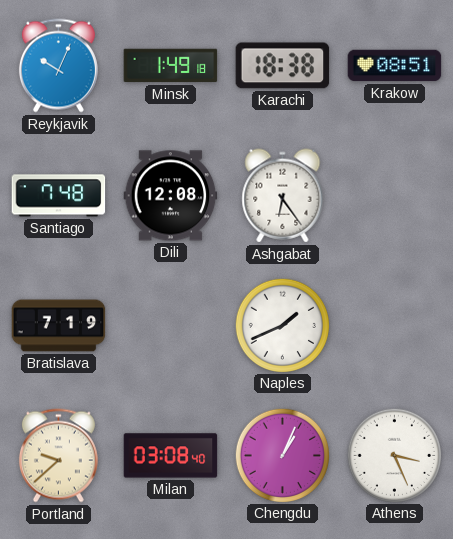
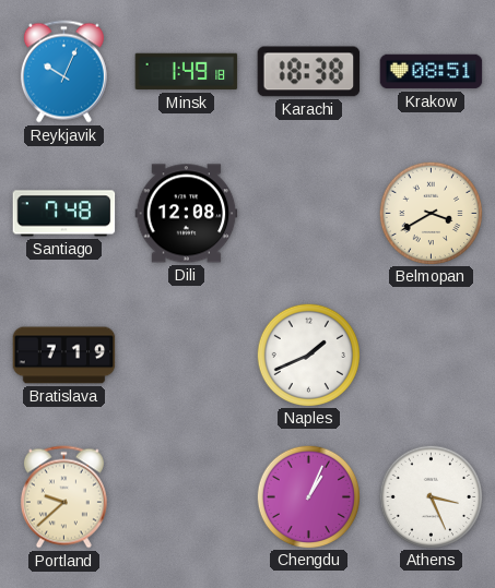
Ashgabat: 6:24 -> none (283, 196)
Belmopan: none -> 3:40 (431, 213)
Milan: 03:08 -> none (171, 456)
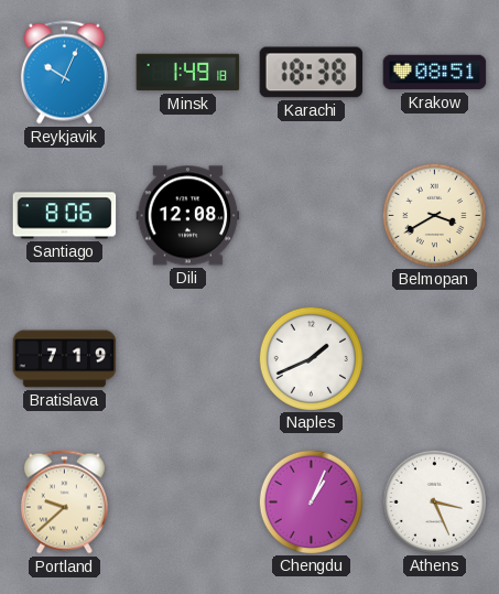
Santiago: 7:48 -> 8:06 (65, 216)
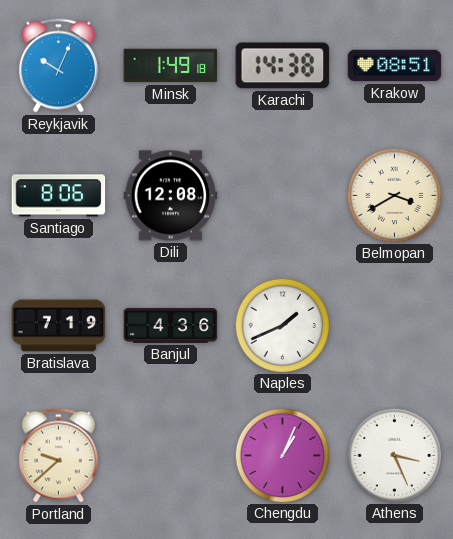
Karachi: 18:38 -> 14:38 (283, 66)
Banjul: none -> 4:36 (171, 326)
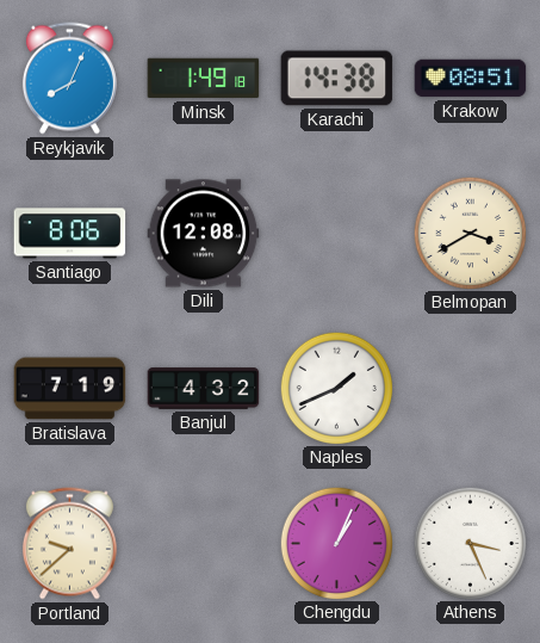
Reykjavik: 10:04 -> 8:04 (69, 79)
Banjul: 4:36 -> 4:32 (204, 389)
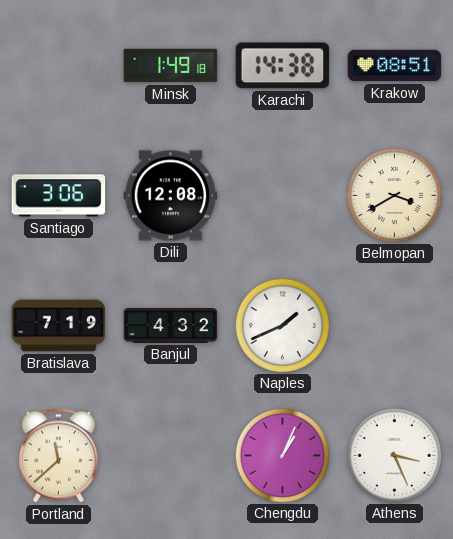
Reykjavik: 8:04 -> none (69, 79)
Santiago: 8:06 -> 3:06 (59, 196)
Portland: 9:38 -> 11:38 (58, 456)
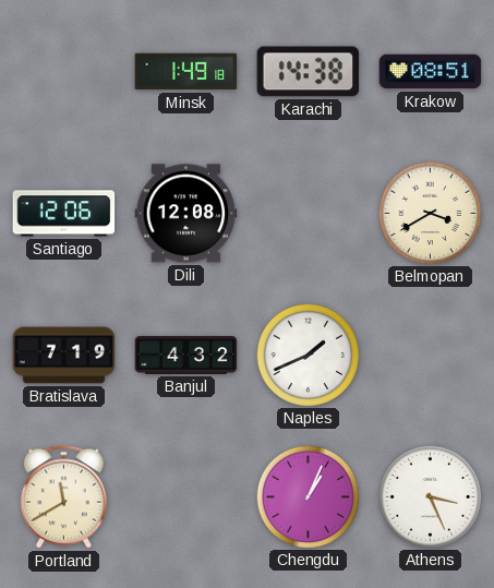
Santiago: 3:06 -> 12:06 (64, 214)
Portland: 11:38 -> 11:40 (63, 497)
